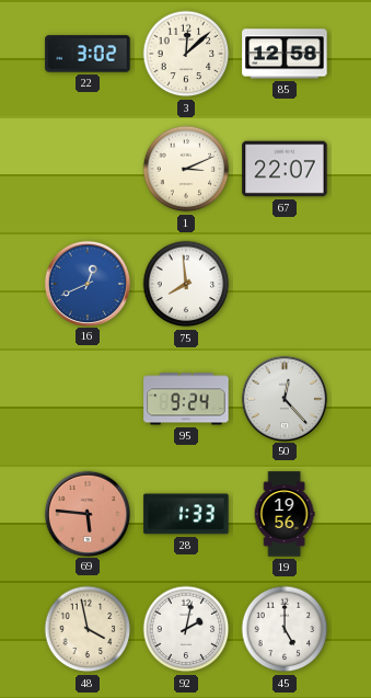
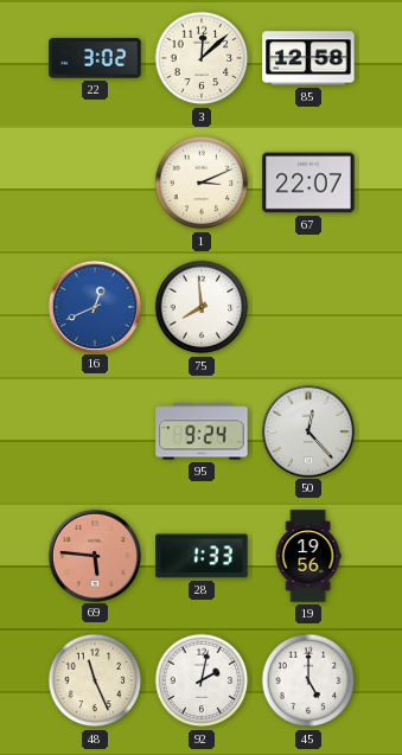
48: 3:58 -> 11:26 (95, 680)
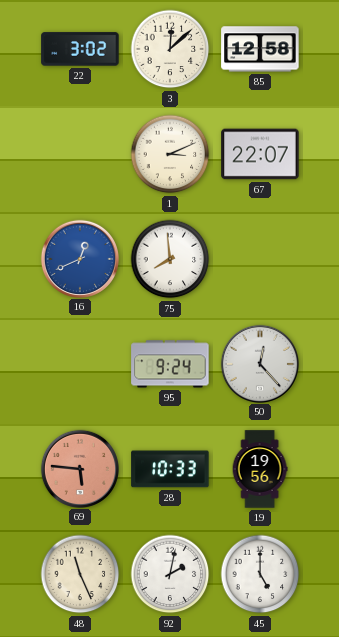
28: 1:33 -> 10:33 (170, 469)
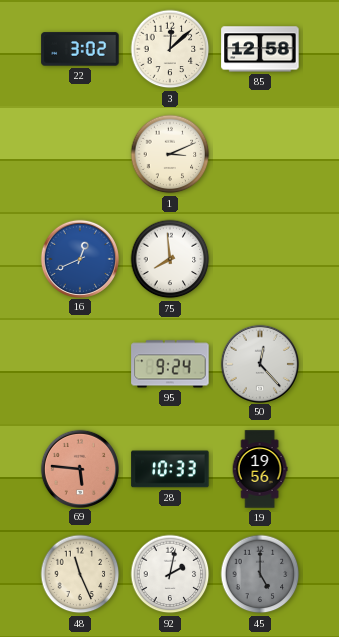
67: 22:07 -> none (260, 154)
45 dial: white -> grey (260, 574)
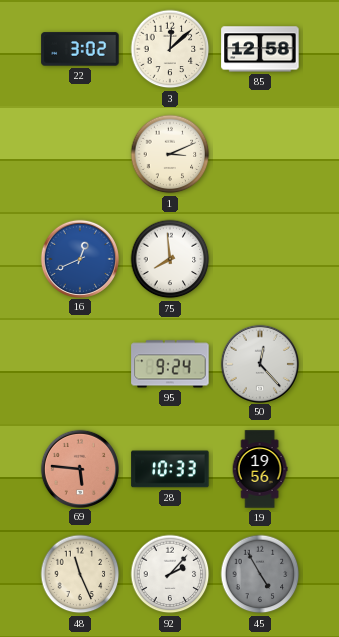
92: 2:02 -> 2:07 (170, 574)
45: 5:00 -> 4:55 (260, 574)
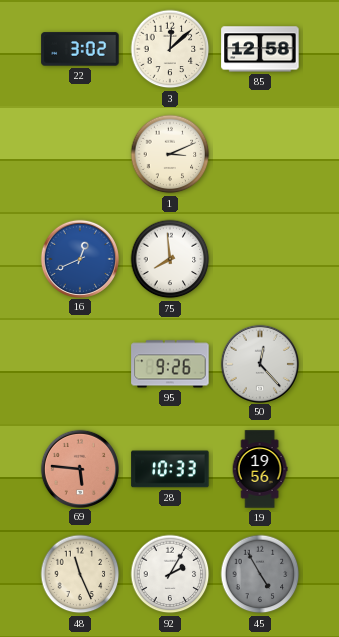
95: 9:24 -> 9:26 (170, 364)
92: 2:07 -> 2:05 (170, 574)
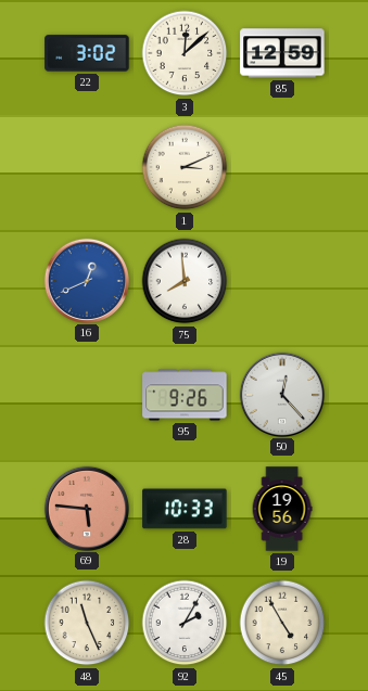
85: 12:58 -> 12:59 (282, 53)
45 dial: grey -> cream (282, 623)
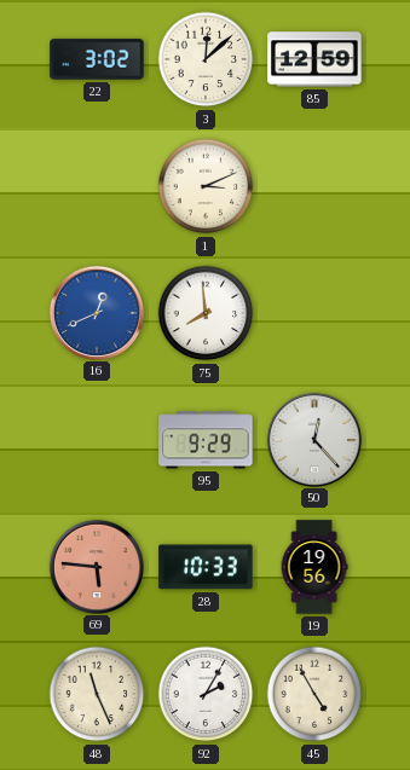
95: 9:26 -> 9:29 (206, 440)
